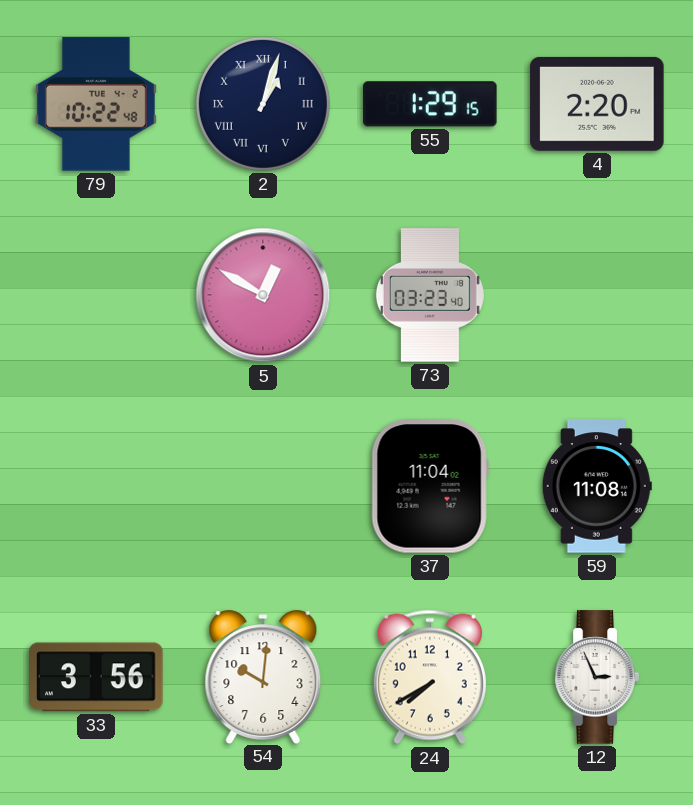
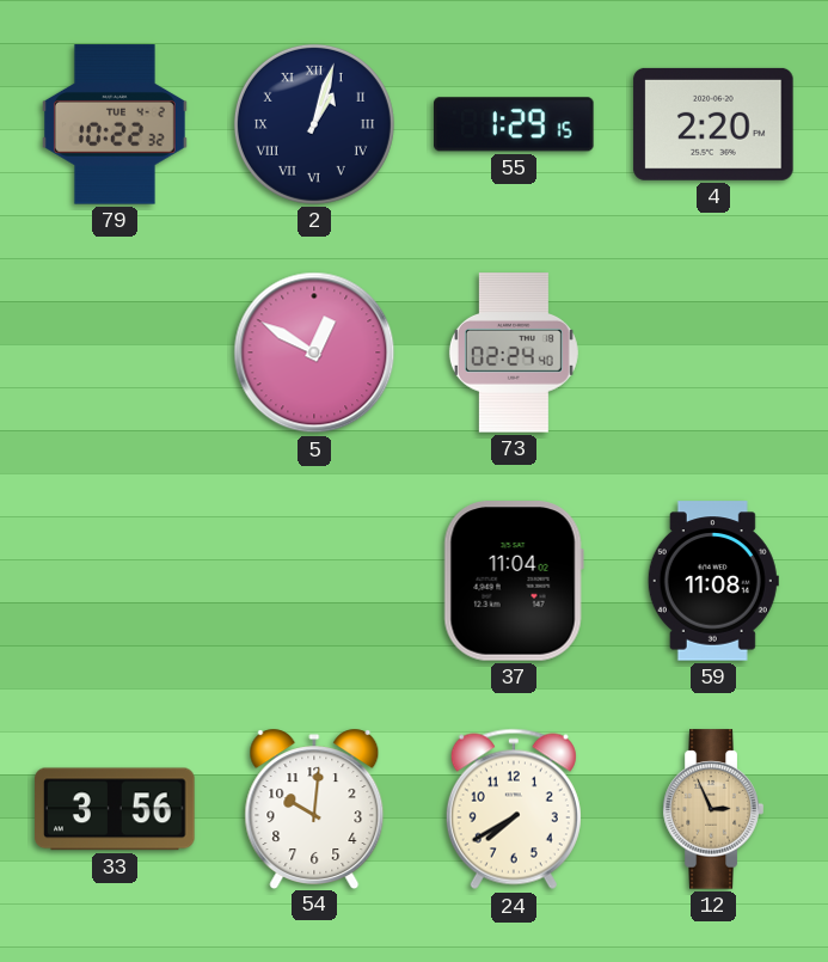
79: 10:22:48 -> 10:22:32 (115, 124)
73: 03:23 -> 02:24 (514, 353)
12 dial: white -> champagne (713, 809)
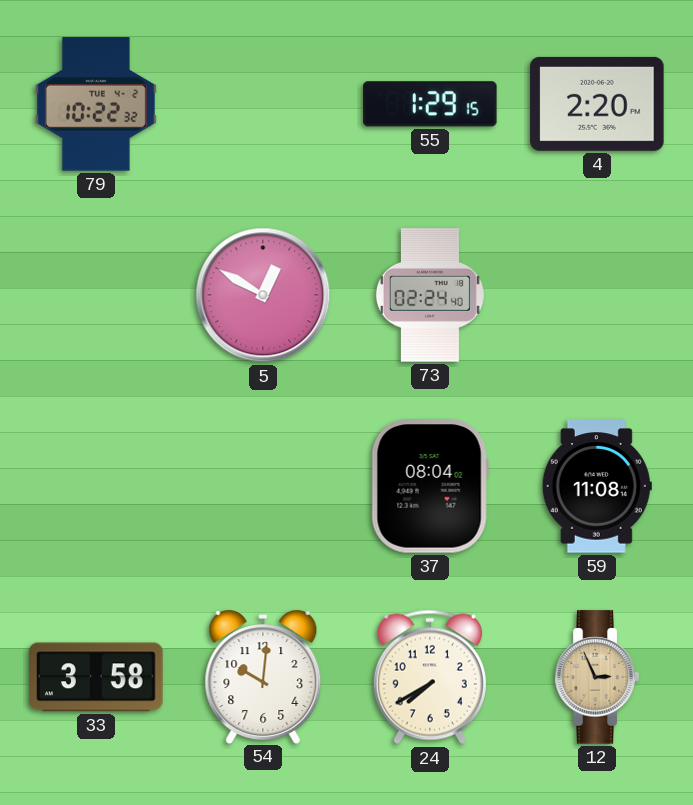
2: 1:03 -> none (314, 124)
37: 11:04 -> 08:04 (430, 486)
33: 3:56 -> 3:58 (96, 677)
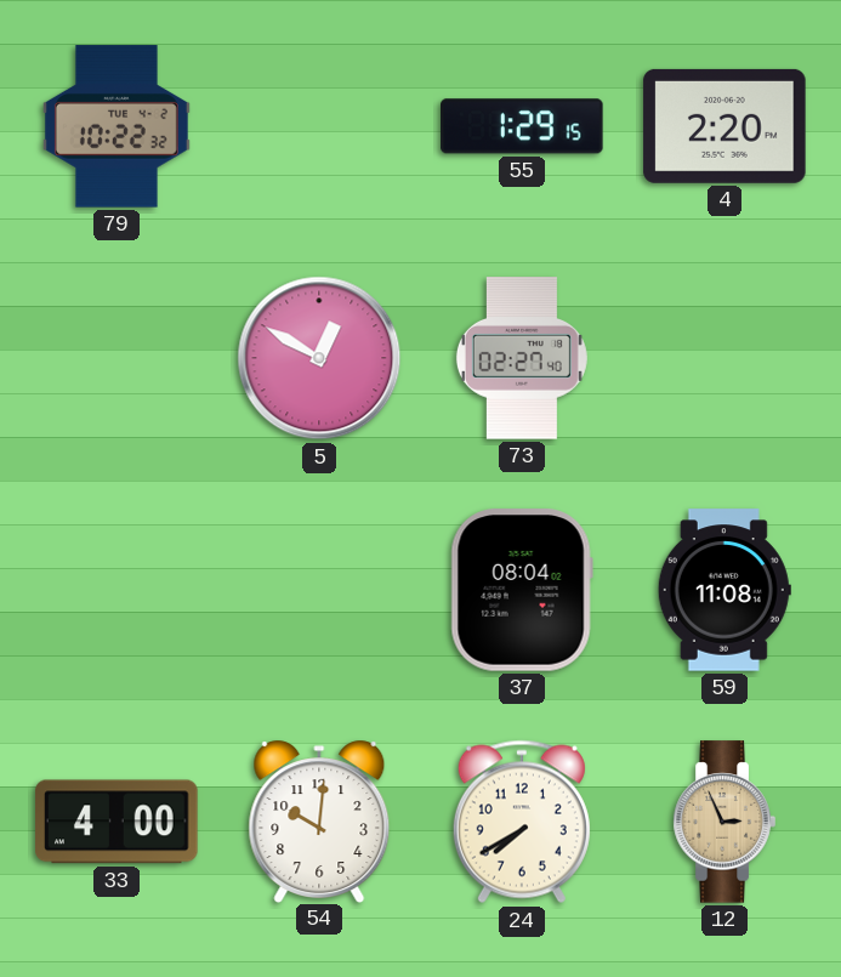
73: 02:24 -> 02:27 (522, 358)
33: 3:58 -> 4:00 (117, 822)
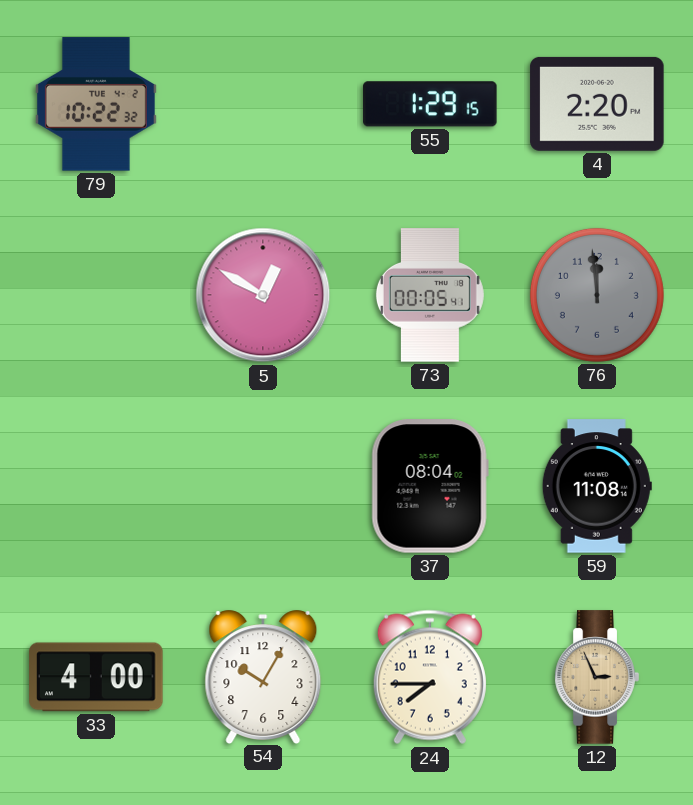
73: 02:27 -> 00:05 (430, 295)
76: none -> 11:59 (597, 295)
54: 10:01 -> 10:05 (263, 676)
24: 7:40 -> 7:45 (430, 677)
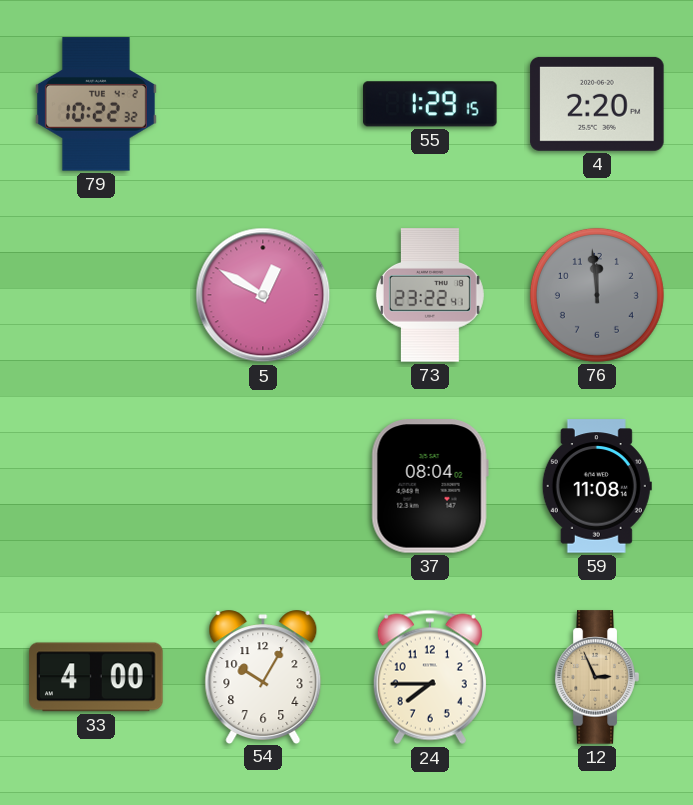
73: 00:05 -> 23:22 (430, 295)
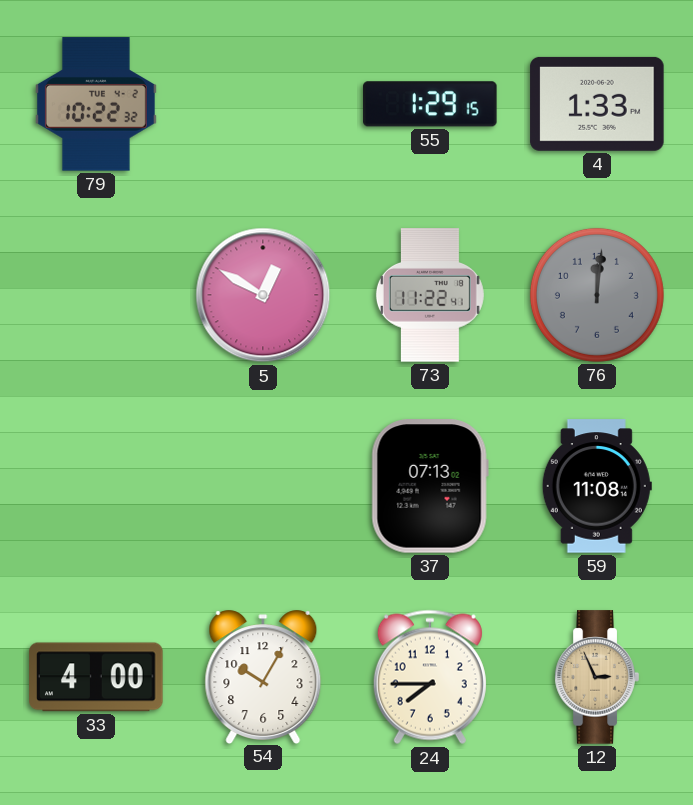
4: 2:20 -> 1:33 (597, 104)
73: 23:22 -> 11:22 (430, 295)
76: 11:59 -> 12:01 (597, 295)
37: 08:04 -> 07:13 (430, 486)
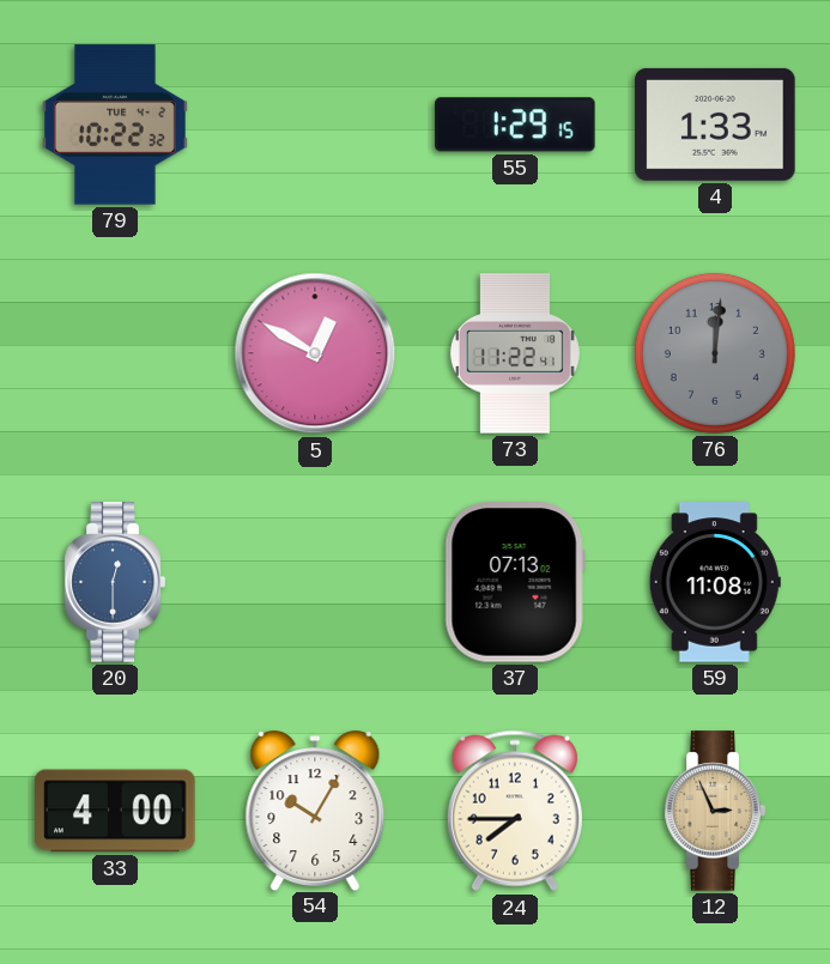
20: none -> 12:30 (115, 582)
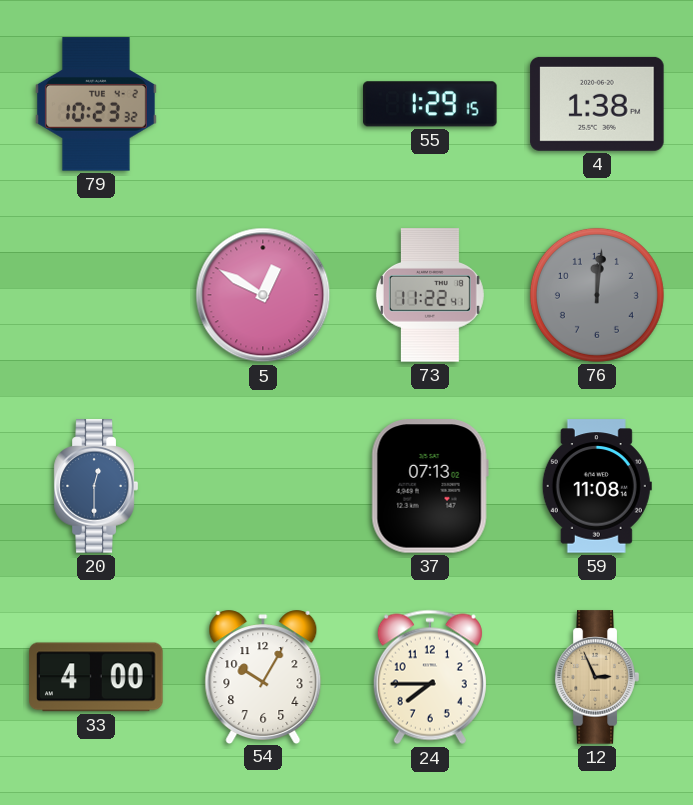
79: 10:22 -> 10:23 (96, 104)
4: 1:33 -> 1:38 (597, 104)
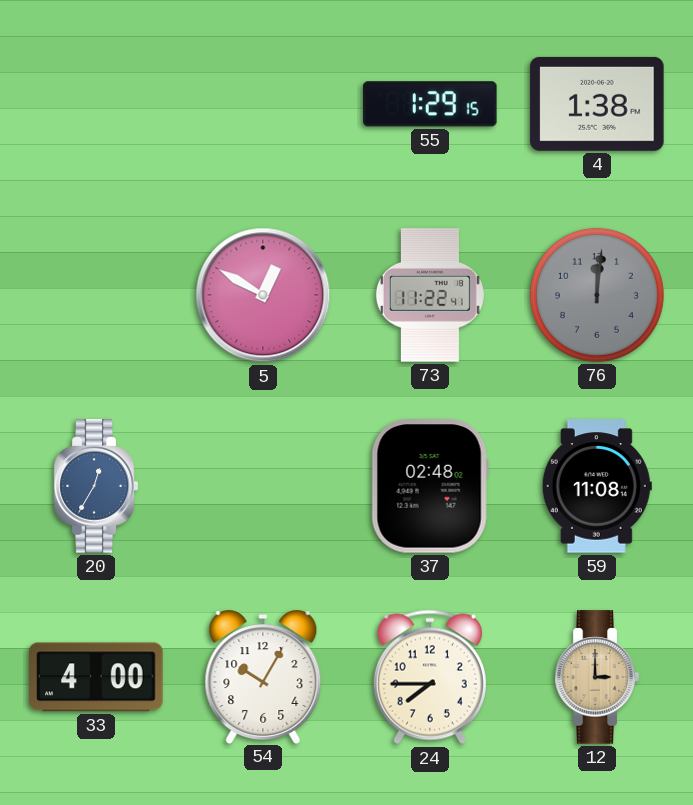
79: 10:23 -> none (96, 104)
20: 12:30 -> 12:35 (96, 486)
37: 07:13 -> 02:48 (430, 486)
12: 2:56 -> 3:00 (597, 677)
